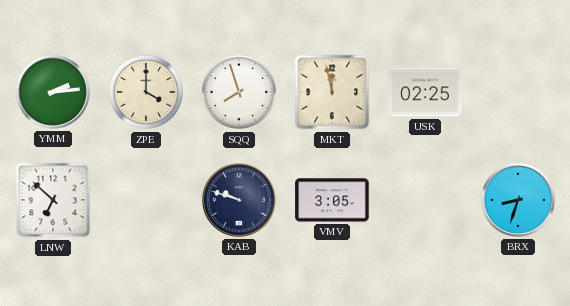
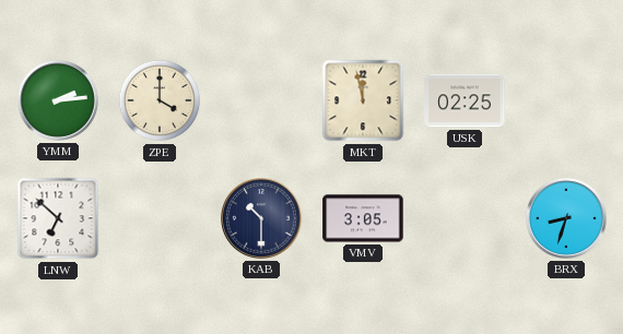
SQQ: 7:57 -> none (239, 92)
KAB: 9:48 -> 10:30 (262, 219)
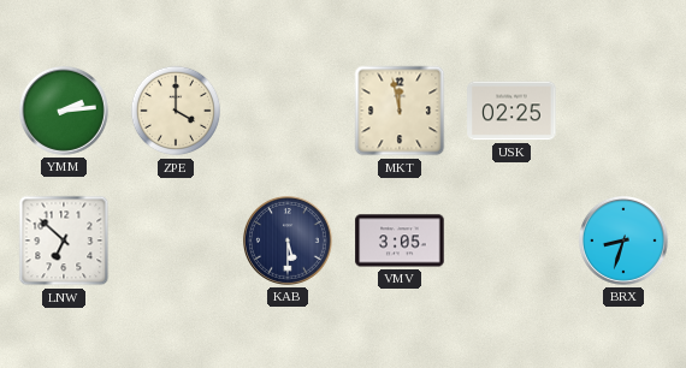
KAB: 10:30 -> 5:30 (289, 242)
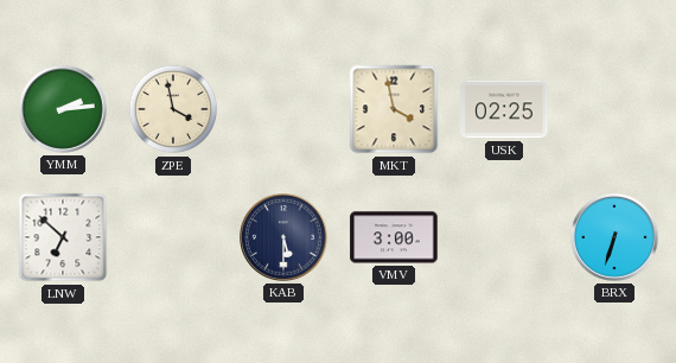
ZPE: 4:00 -> 3:58 (173, 109)
MKT: 11:58 -> 3:58 (394, 109)
VMV: 3:05 -> 3:00 (394, 237)
BRX: 8:33 -> 6:33 (616, 238)
